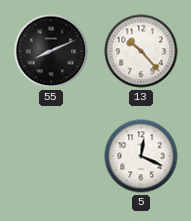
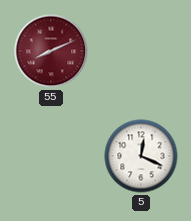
55 dial: black -> burgundy (51, 51)
13: 10:23 -> none (141, 51)
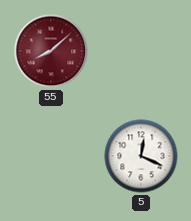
55: 8:11 -> 8:08 (51, 51)
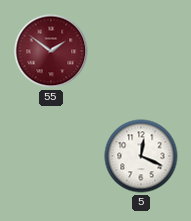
55: 8:08 -> 1:51 (51, 51)
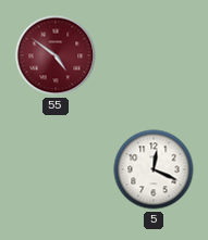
55: 1:51 -> 4:51 (56, 55)
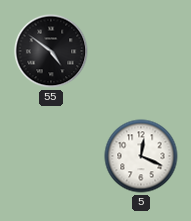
55 dial: burgundy -> black (51, 51)
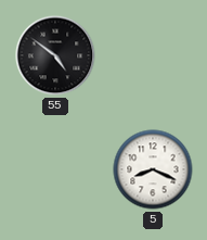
5: 12:19 -> 8:19 (153, 169)
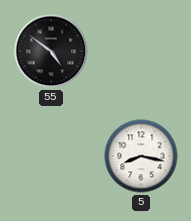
5: 8:19 -> 8:17 (141, 156)
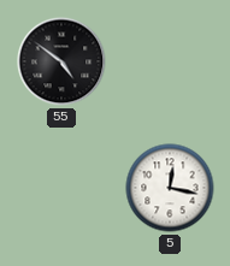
5: 8:17 -> 12:17 (170, 188)
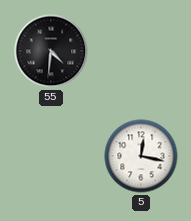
55: 4:51 -> 4:31 (51, 51)
